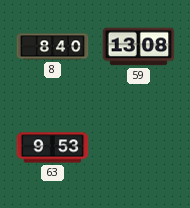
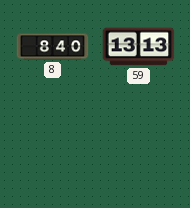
59: 13:08 -> 13:13 (139, 47)
63: 9:53 -> none (53, 148)
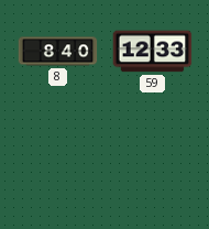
59: 13:13 -> 12:33 (153, 52)
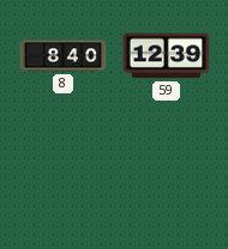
59: 12:33 -> 12:39 (167, 56)
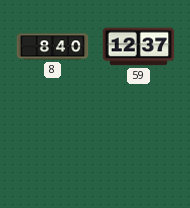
59: 12:39 -> 12:37 (139, 47)
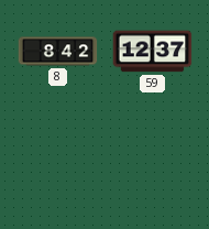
8: 8:40 -> 8:42 (58, 52)
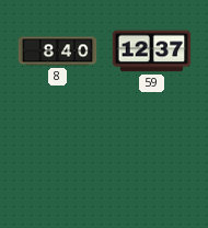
8: 8:42 -> 8:40 (58, 52)
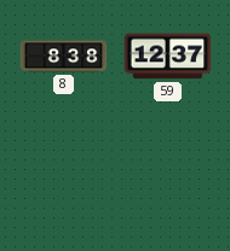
8: 8:40 -> 8:38 (64, 57)
